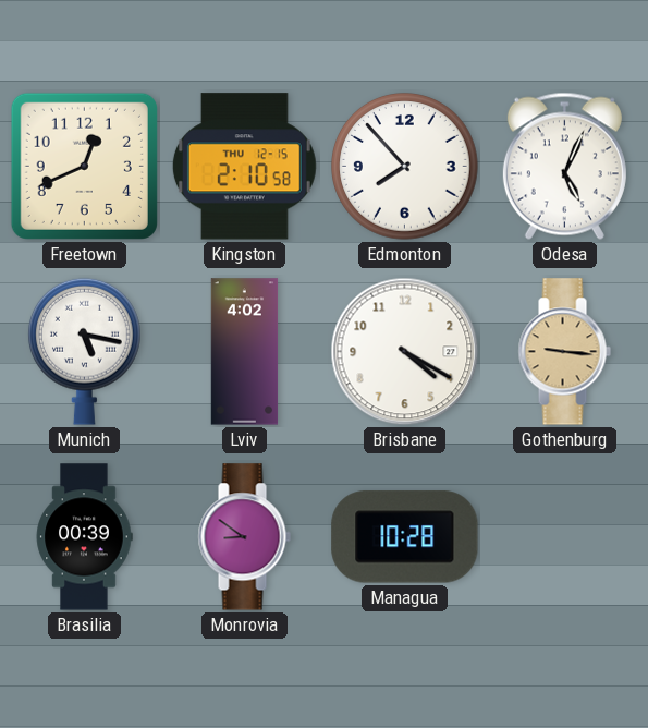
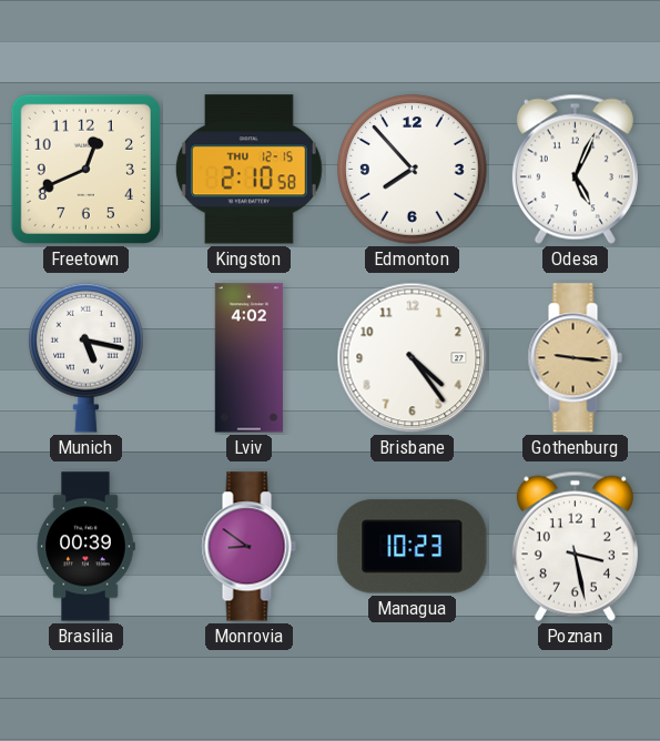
Brisbane: 4:20 -> 4:24 (413, 358)
Managua: 10:28 -> 10:23 (413, 547)
Poznan: none -> 3:28 (575, 546)
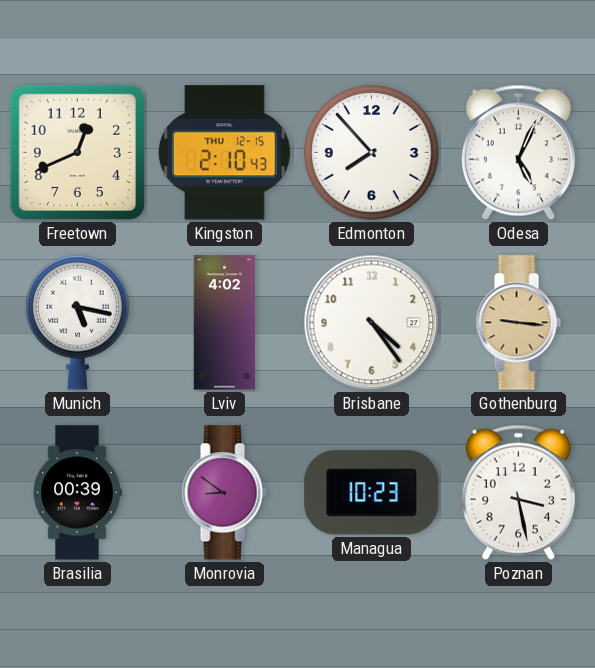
Kingston: 2:10:58 -> 2:10:43 (224, 153)
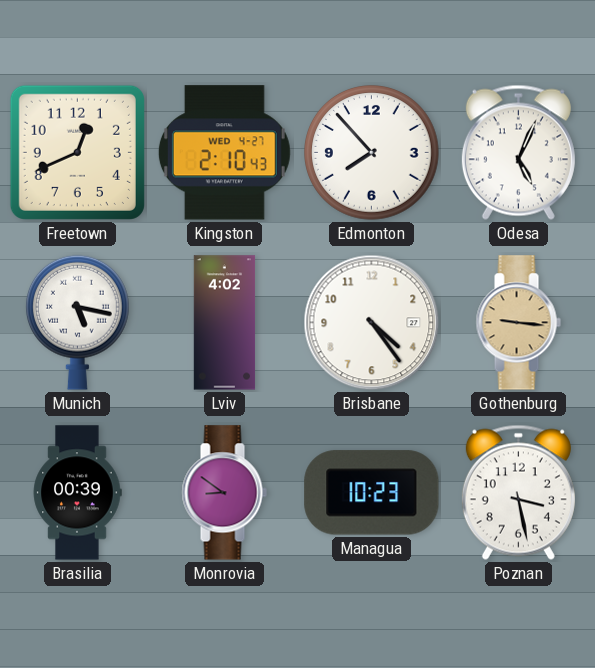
Kingston date: THU 12-15 -> WED 4-27 (224, 153)
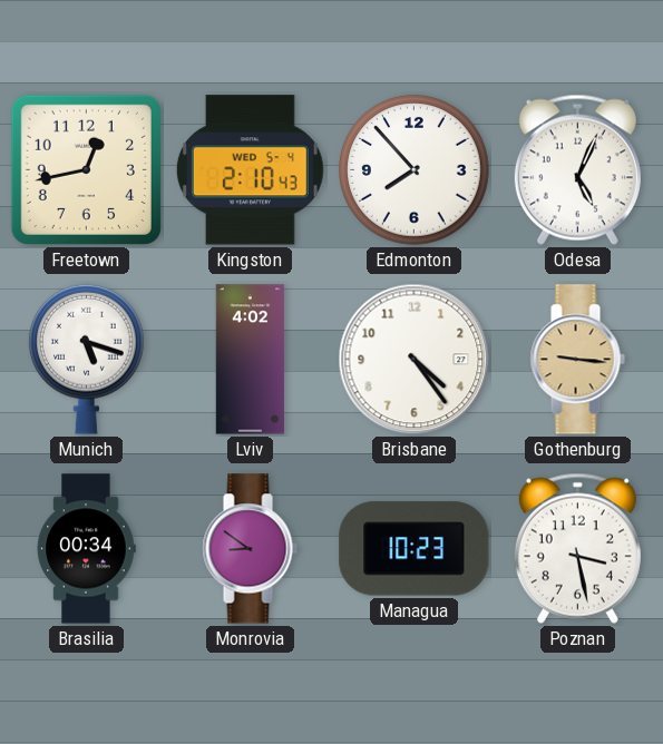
Freetown: 12:41 -> 12:43 (86, 169)
Kingston date: WED 4-27 -> WED 5-4 (250, 170)
Munich: 5:17 -> 5:18 (86, 359)
Brasilia: 00:39 -> 00:34 (86, 549)
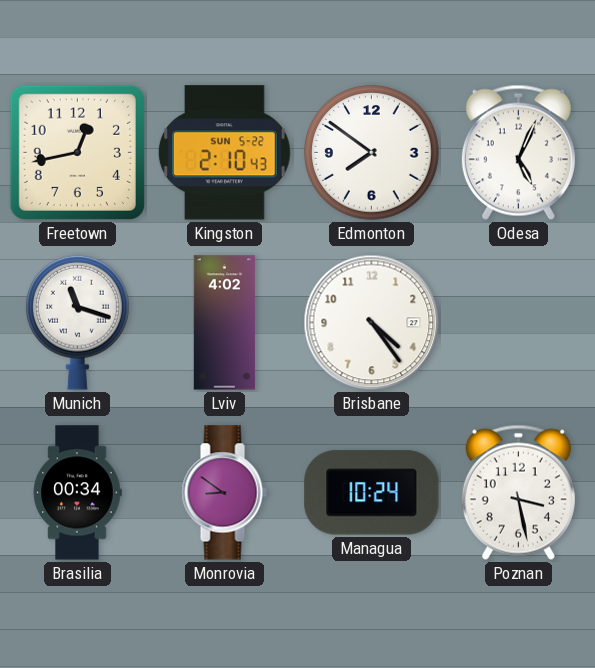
Kingston date: WED 5-4 -> SUN 5-22 (224, 153)
Edmonton: 7:53 -> 7:51 (372, 153)
Munich: 5:18 -> 11:18 (77, 322)
Gothenburg: 9:16 -> none (577, 360)
Managua: 10:23 -> 10:24 (372, 493)
